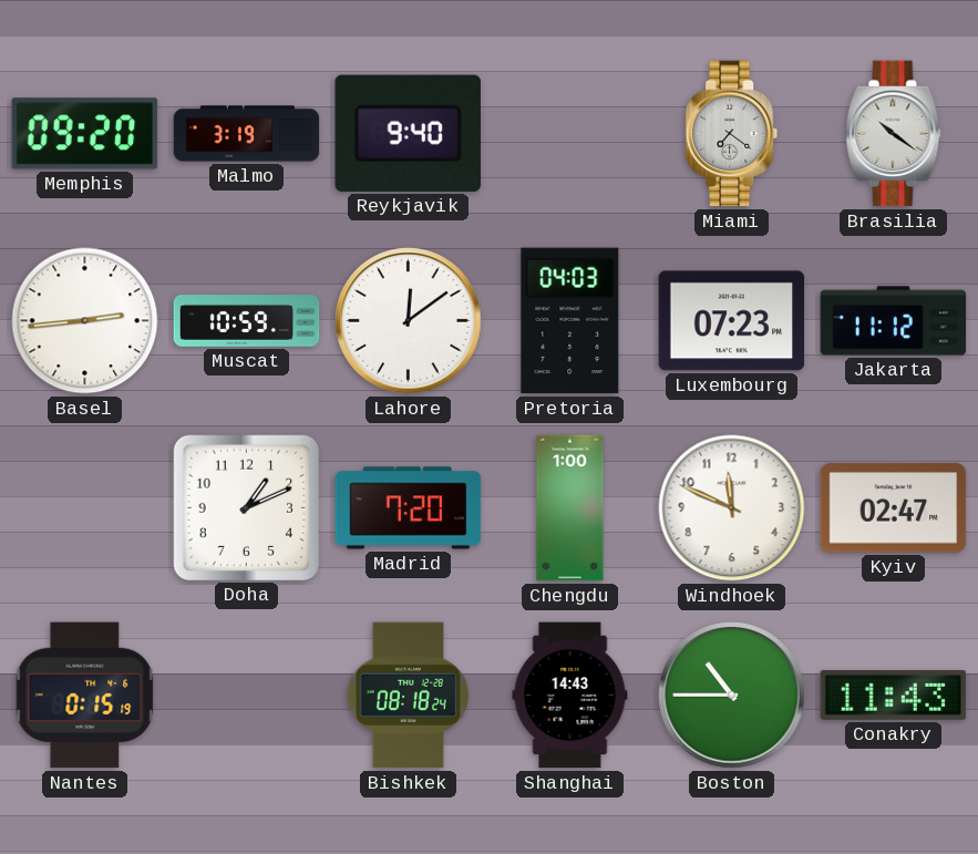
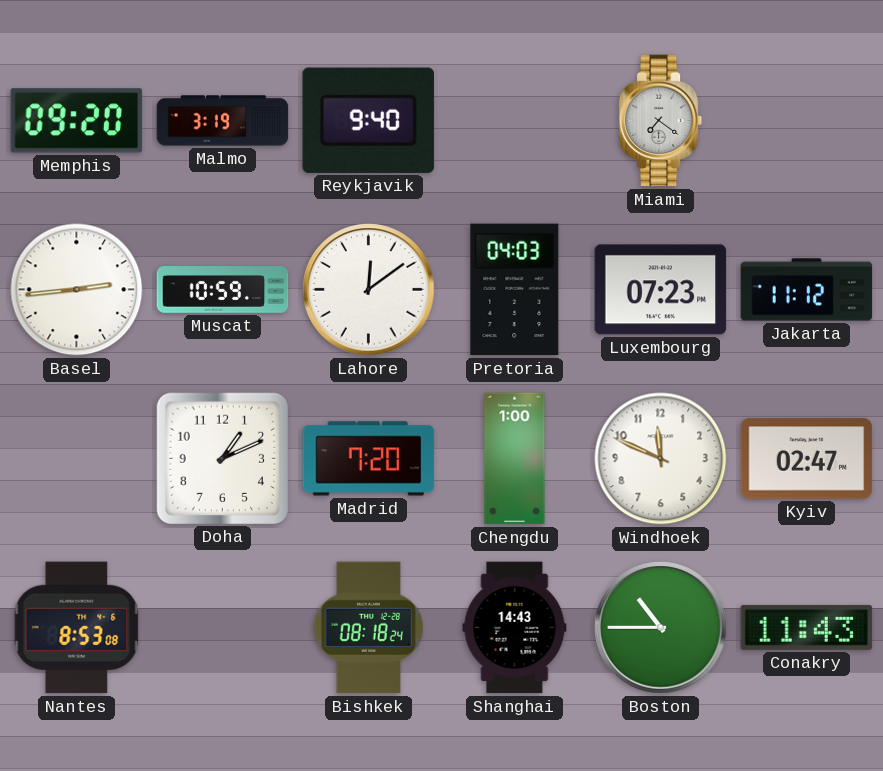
Brasilia: 10:21 -> none (894, 134)
Nantes: 0:15 -> 8:53 (77, 628)
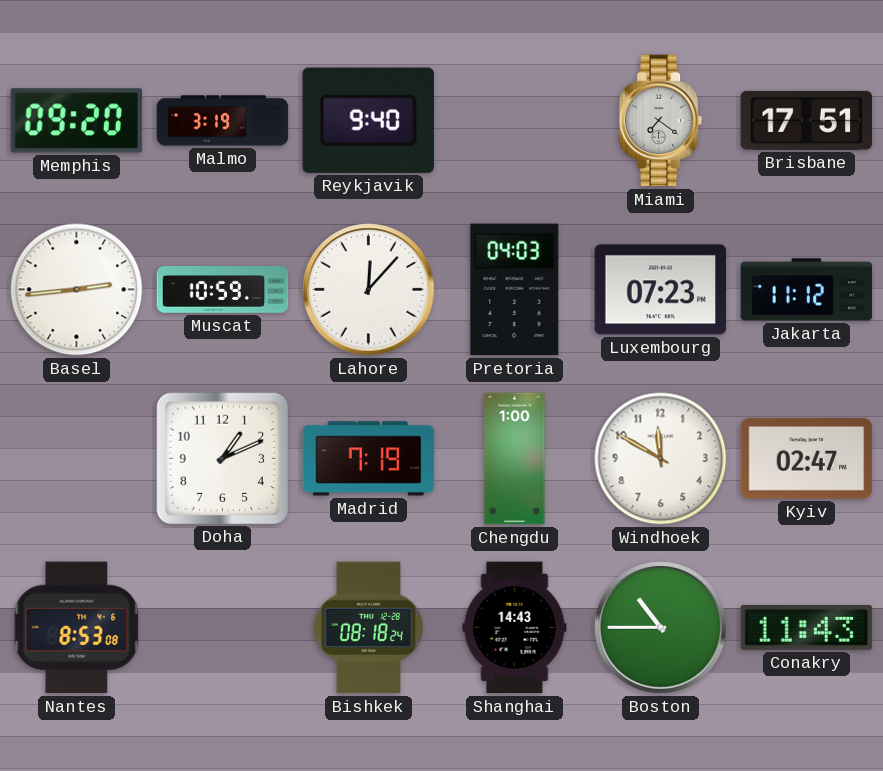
Brisbane: none -> 17:51 (807, 120)
Lahore: 12:09 -> 12:07 (369, 290)
Madrid: 7:20 -> 7:19 (369, 459)
Windhoek: 11:49 -> 11:50 (661, 459)
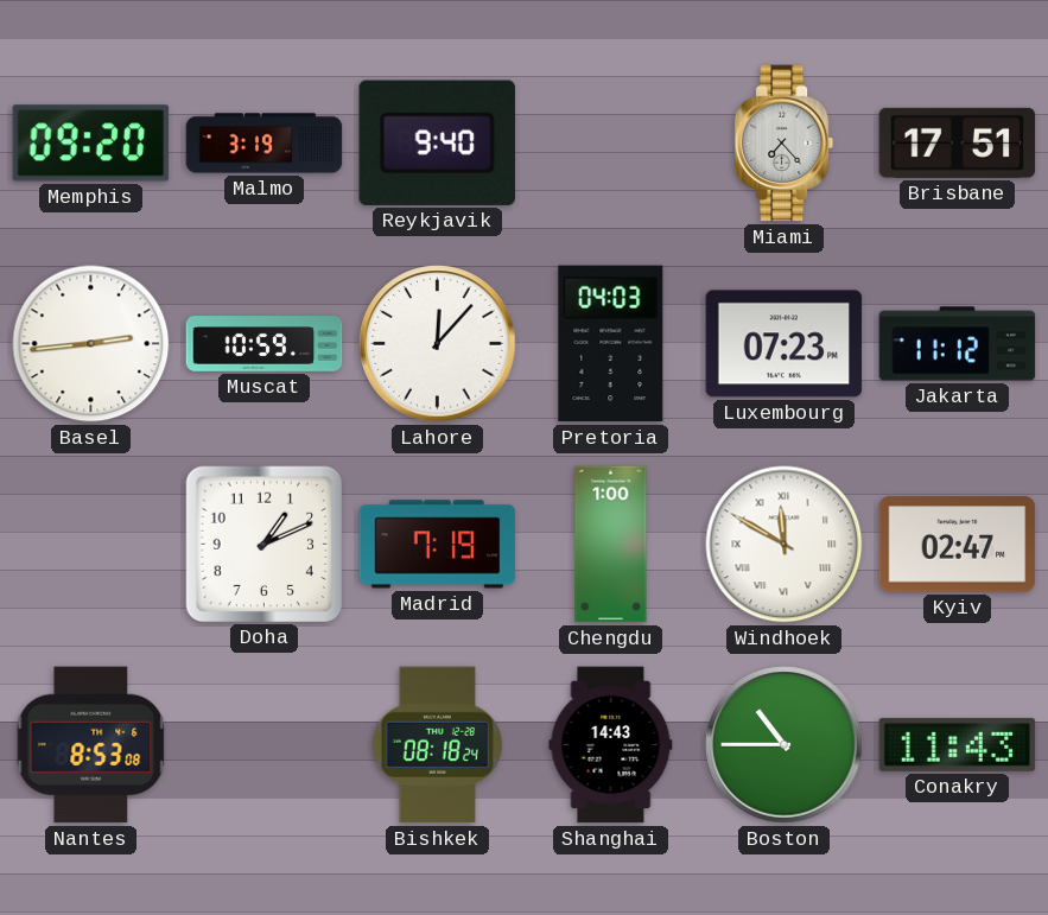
Miami: 7:21 -> 7:23 (785, 144)
Windhoek numerals: Arabic -> Roman (785, 545)
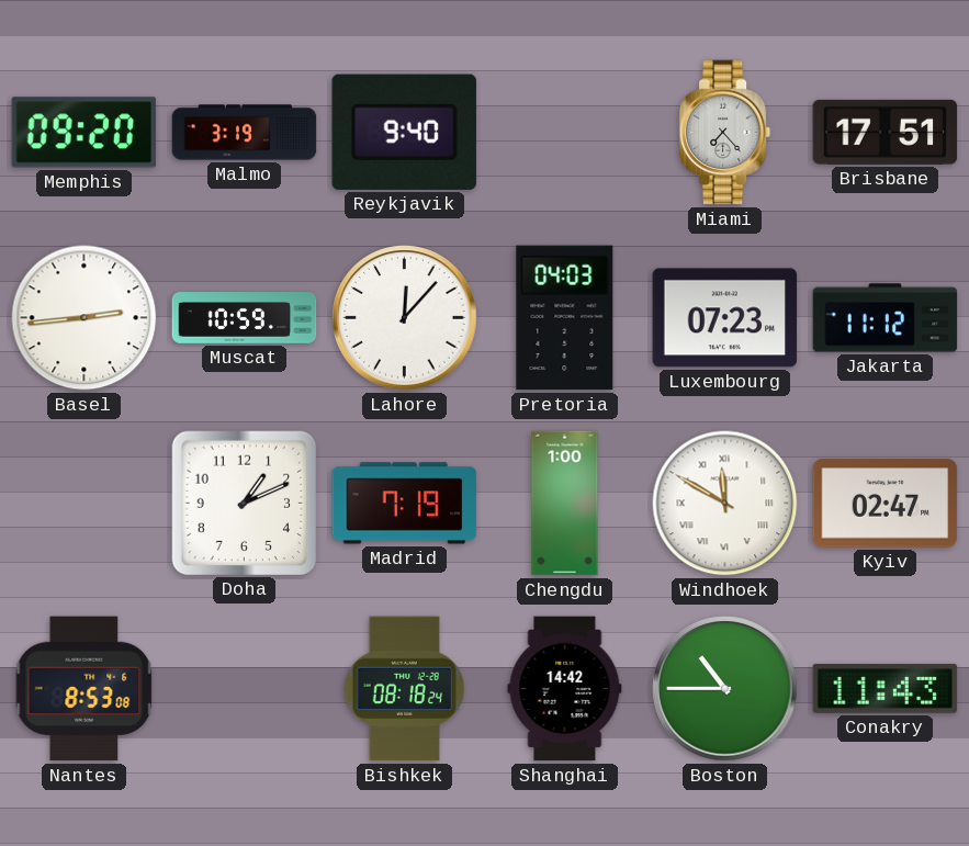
Shanghai: 14:43 -> 14:42 (565, 689)
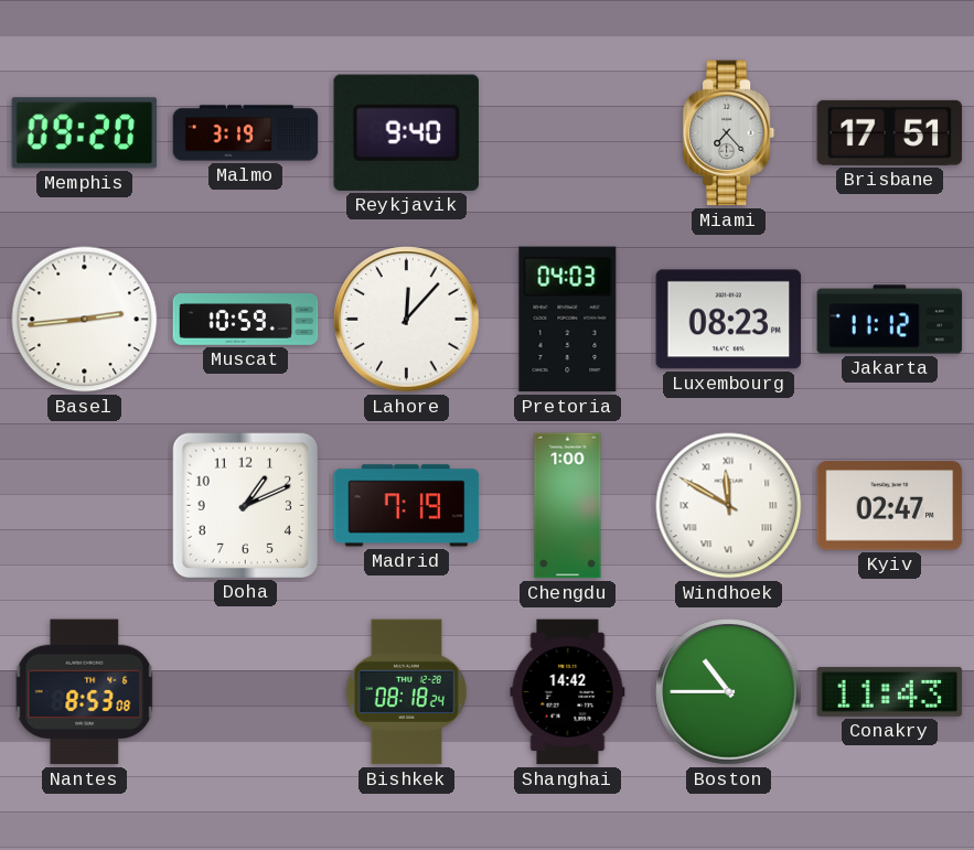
Luxembourg: 07:23 -> 08:23 (729, 320)
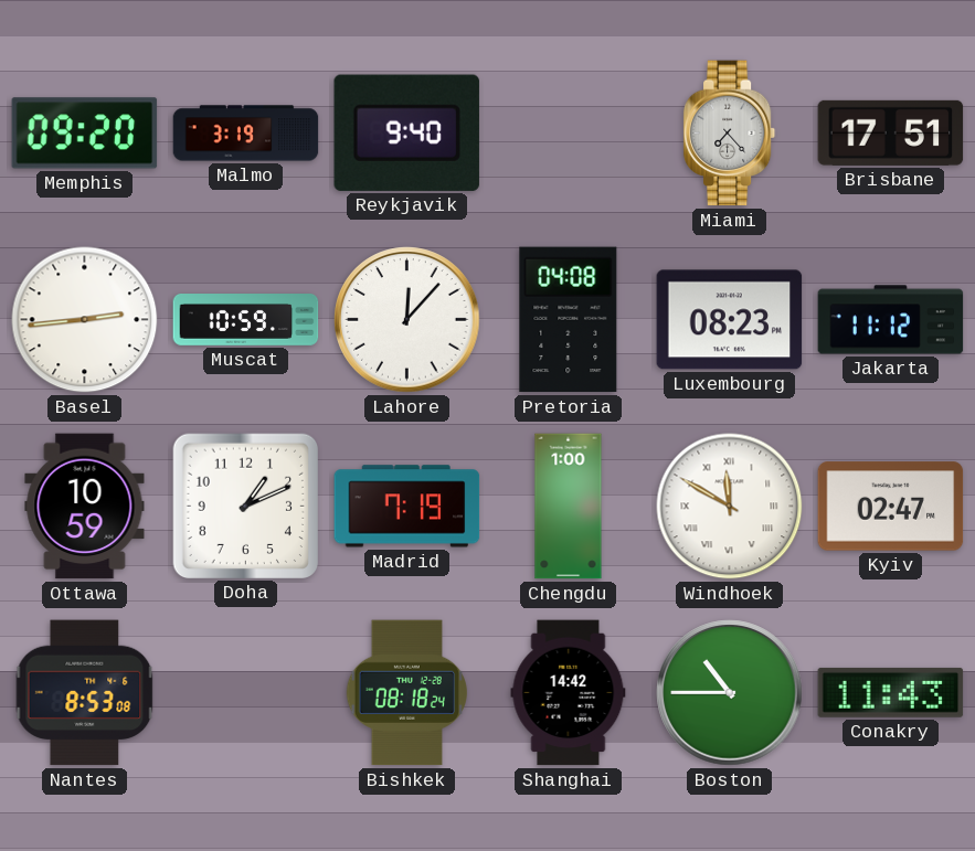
Pretoria: 04:03 -> 04:08 (569, 320)
Ottawa: none -> 10:59 (85, 507)
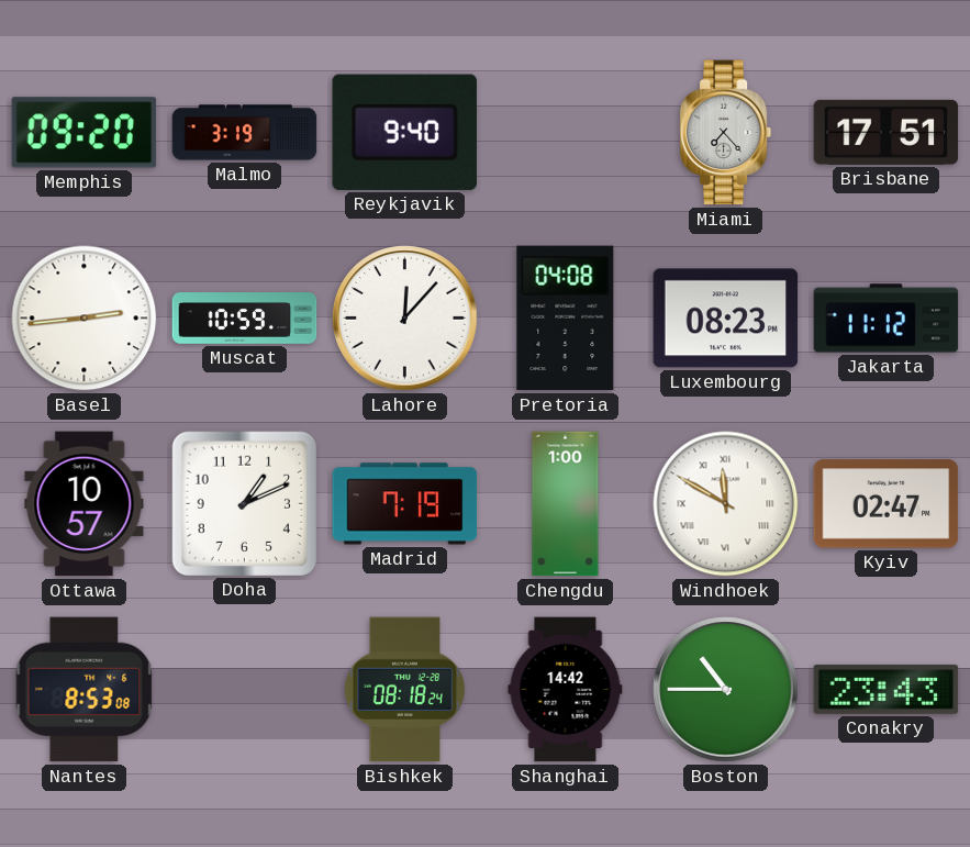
Ottawa: 10:59 -> 10:57 (85, 504)
Conakry: 11:43 -> 23:43 (887, 689)
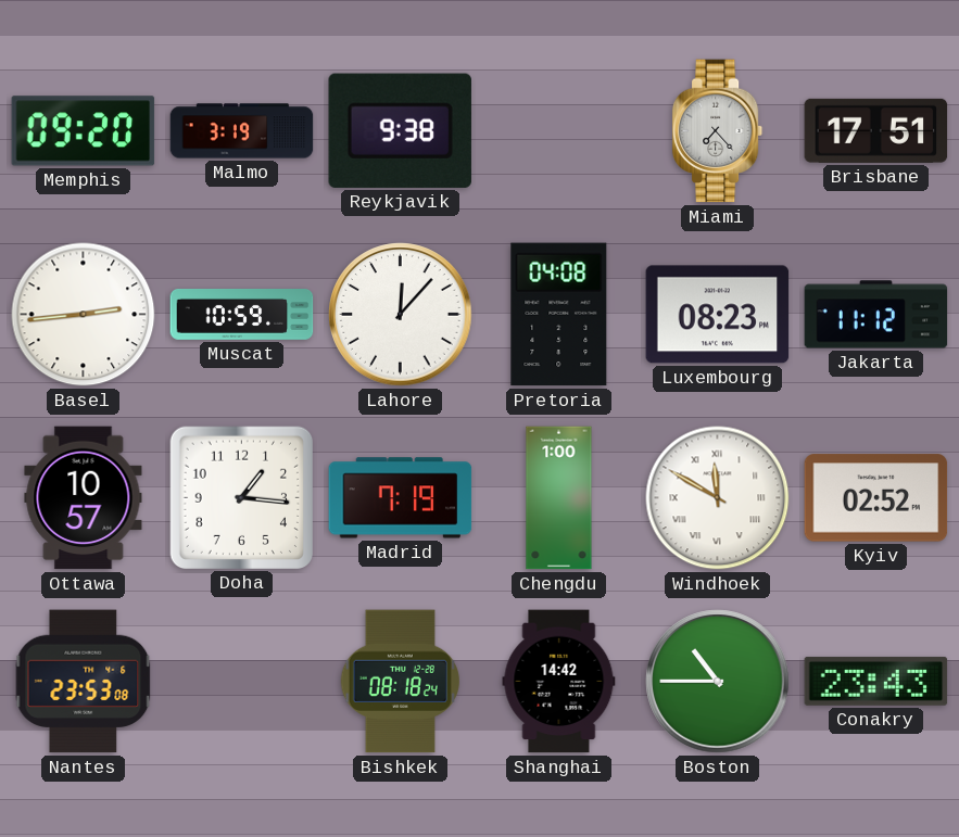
Reykjavik: 9:40 -> 9:38 (400, 130)
Doha: 1:11 -> 1:16 (241, 497)
Kyiv: 02:47 -> 02:52 (876, 498)
Nantes: 8:53 -> 23:53 (84, 682)
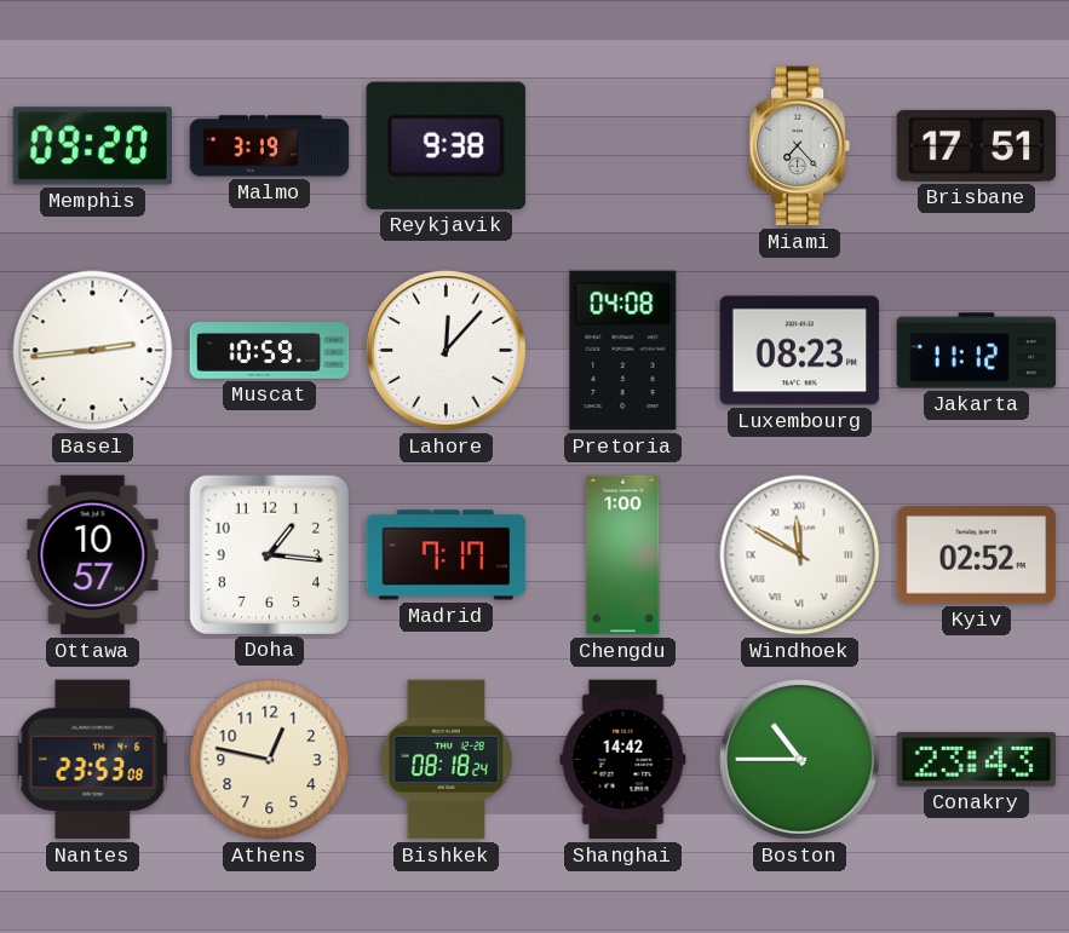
Madrid: 7:19 -> 7:17 (447, 555)
Athens: none -> 12:47 (270, 760)
